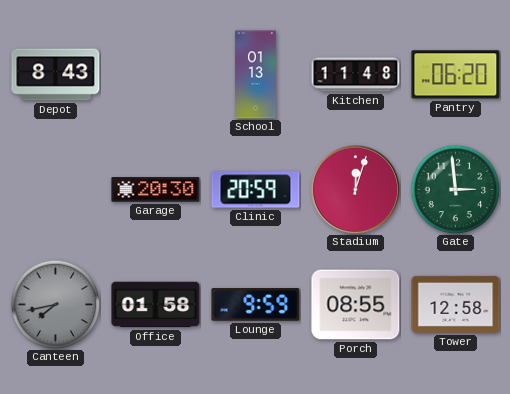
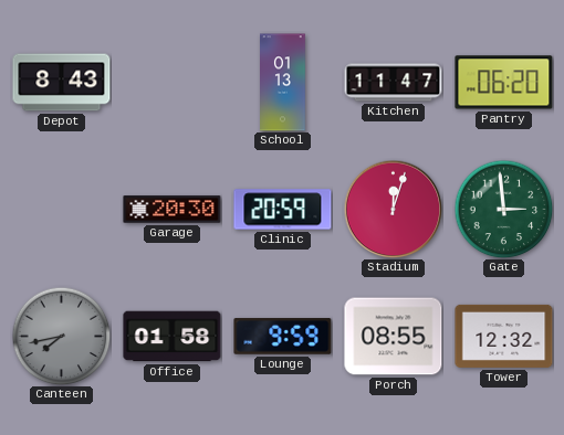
Kitchen: 11:48 -> 11:47 (394, 83)
Tower: 12:58 -> 12:32 (504, 336)
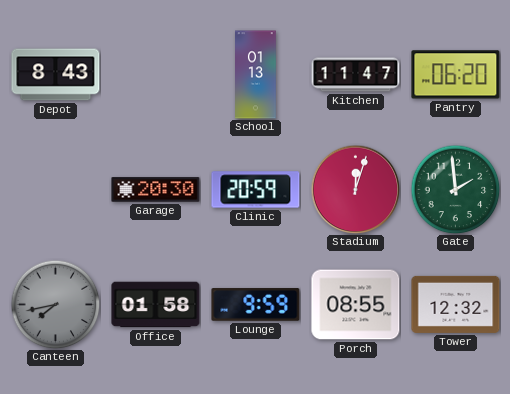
Gate: 2:59 -> 1:59 (455, 189)
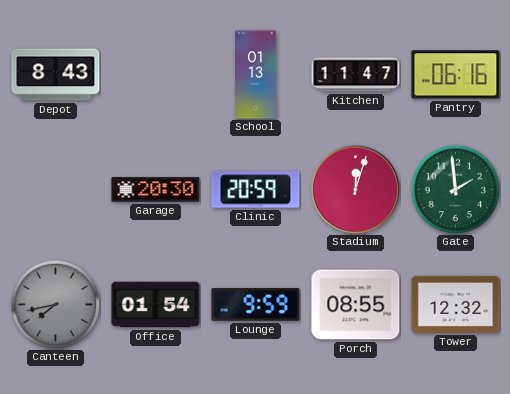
Pantry: 06:20 -> 06:16 (456, 75)
Office: 01:58 -> 01:54 (156, 305)
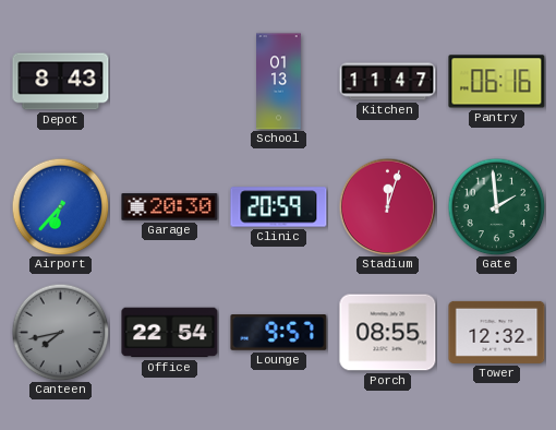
Airport: none -> 6:37 (60, 206)
Office: 01:54 -> 22:54 (170, 333)
Lounge: 9:59 -> 9:57 (279, 333)
